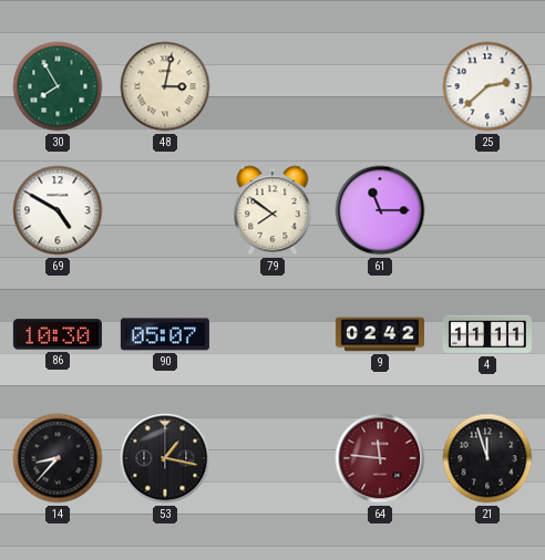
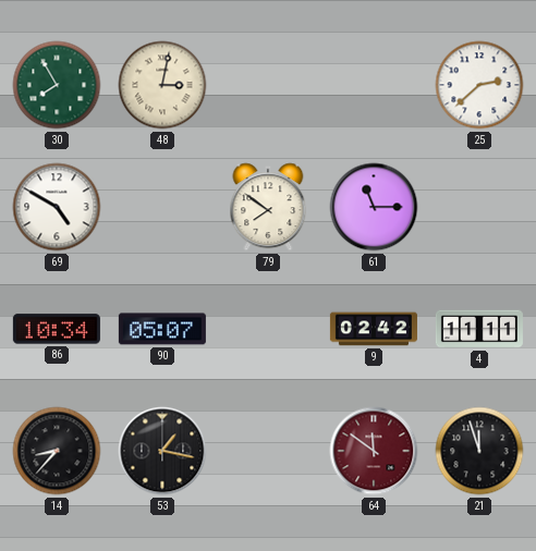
86: 10:30 -> 10:34 (57, 329)
64: 11:46 -> 11:51 (374, 451)
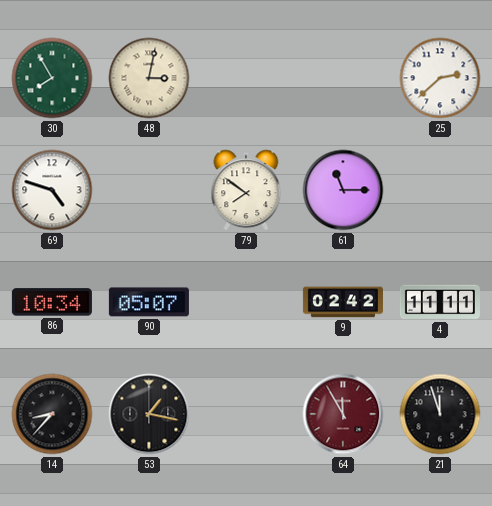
69: 4:50 -> 4:48 (52, 190)
64: 11:51 -> 11:55 (343, 414)
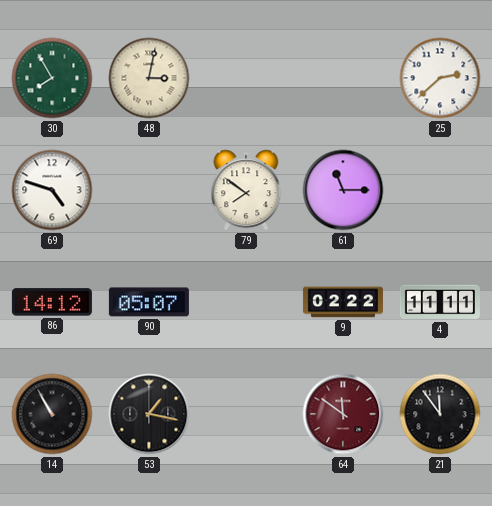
86: 10:34 -> 14:12 (52, 302)
9: 02:42 -> 02:22 (343, 302)
14: 8:37 -> 10:55 (52, 414)
64: 11:55 -> 11:51 (343, 414)
21: 11:57 -> 11:54 (440, 414)
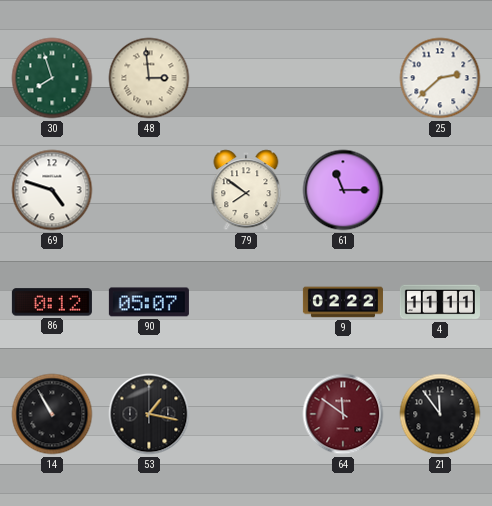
30: 7:55 -> 7:57 (52, 78)
48: 3:02 -> 2:59 (149, 78)
86: 14:12 -> 0:12 (52, 302)
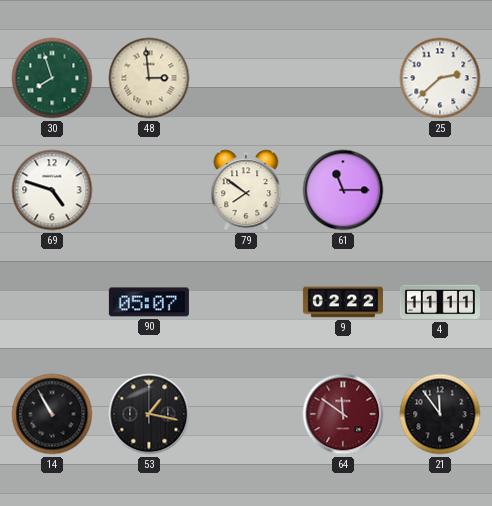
86: 0:12 -> none (52, 302)
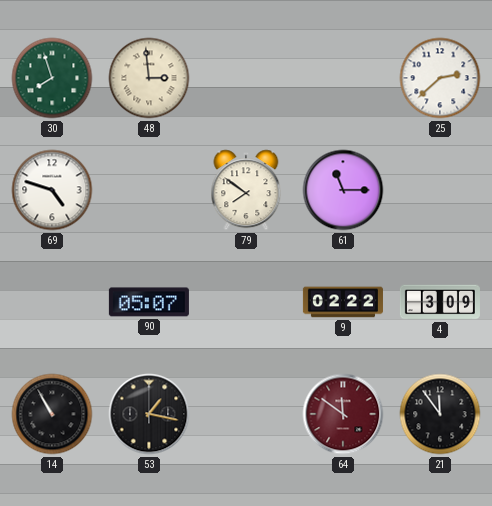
4: 11:11 -> 3:09 (440, 302)
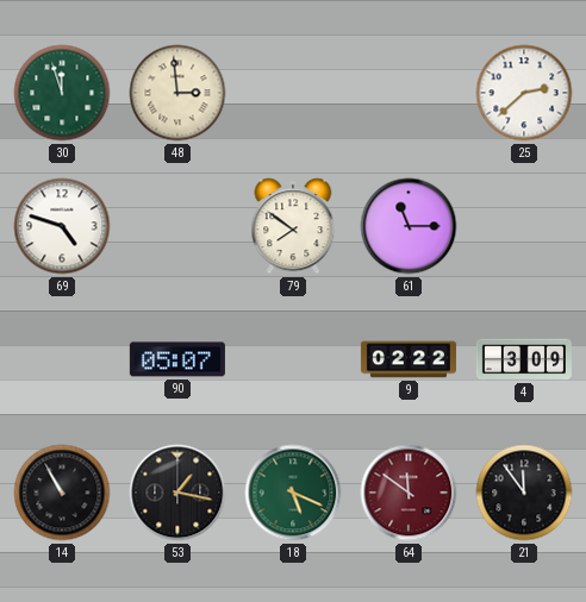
30: 7:57 -> 11:57 (62, 93)
18: none -> 5:19 (293, 493)
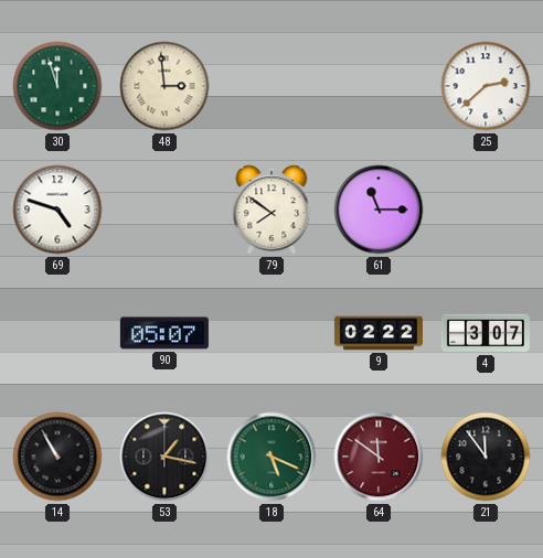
4: 3:09 -> 3:07 (486, 333)
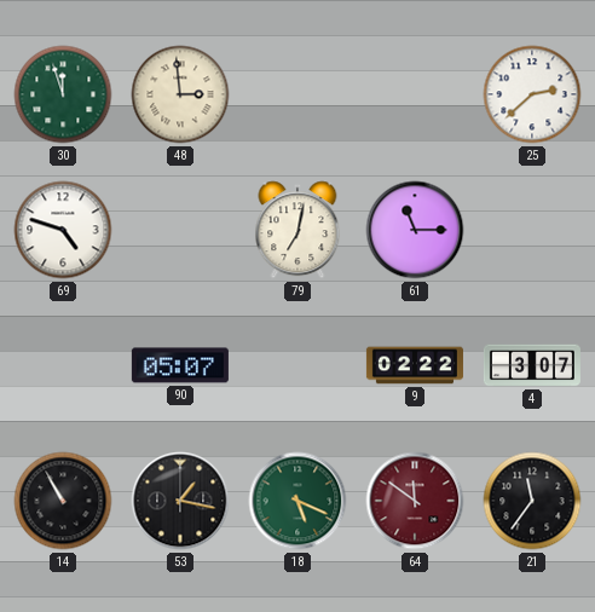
79: 7:51 -> 7:02 (297, 230)
21: 11:54 -> 11:36 (532, 501)
